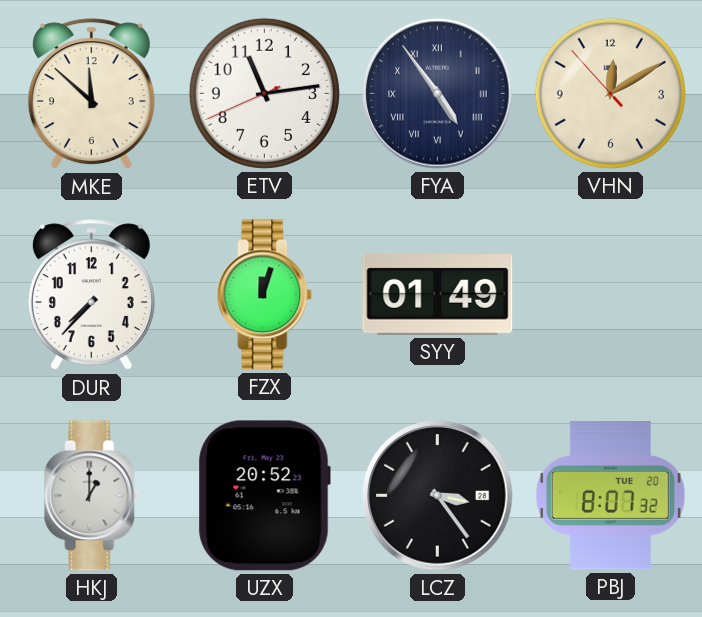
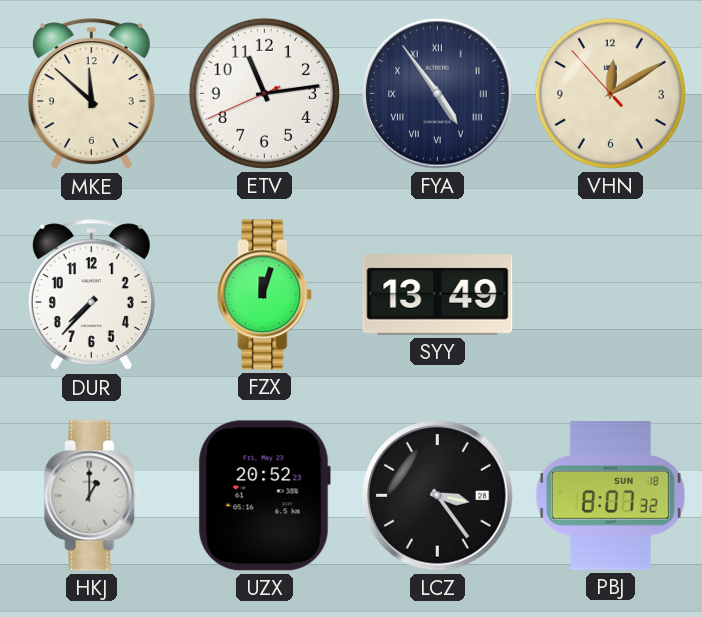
SYY: 01:49 -> 13:49 (438, 295)
PBJ date: TUE 20 -> SUN 18 (610, 496)
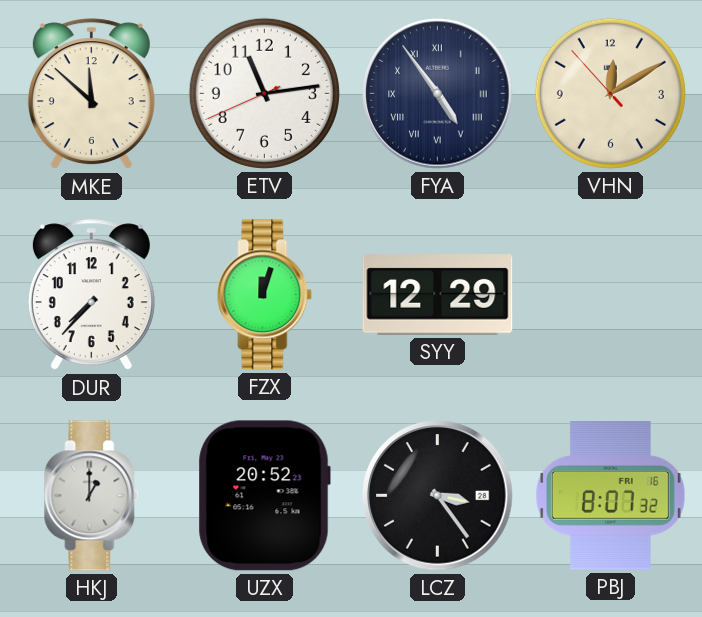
SYY: 13:49 -> 12:29 (438, 295)
PBJ date: SUN 18 -> FRI 16 (610, 496)
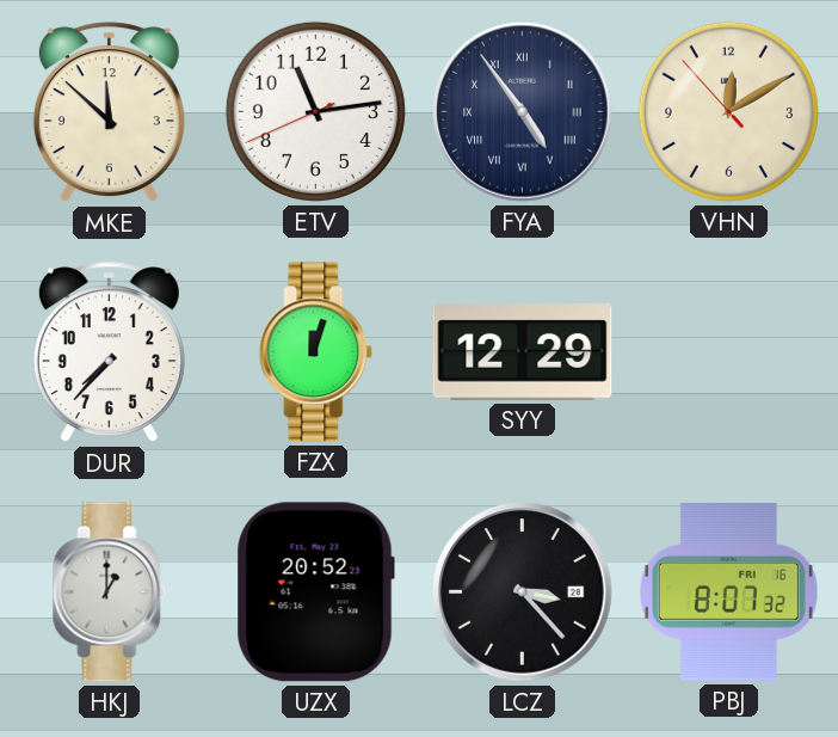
LCZ: 3:24 -> 3:23 (523, 592)
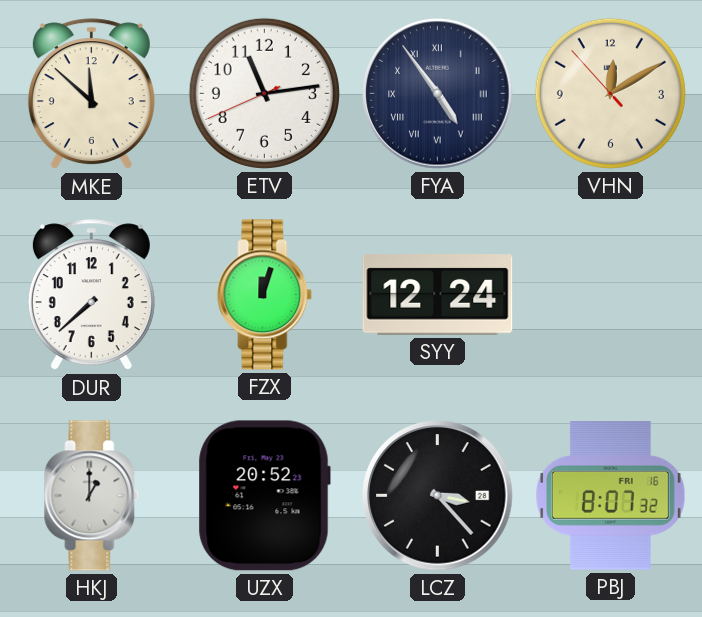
DUR: 7:37 -> 7:38 (91, 295)
SYY: 12:29 -> 12:24 (438, 295)
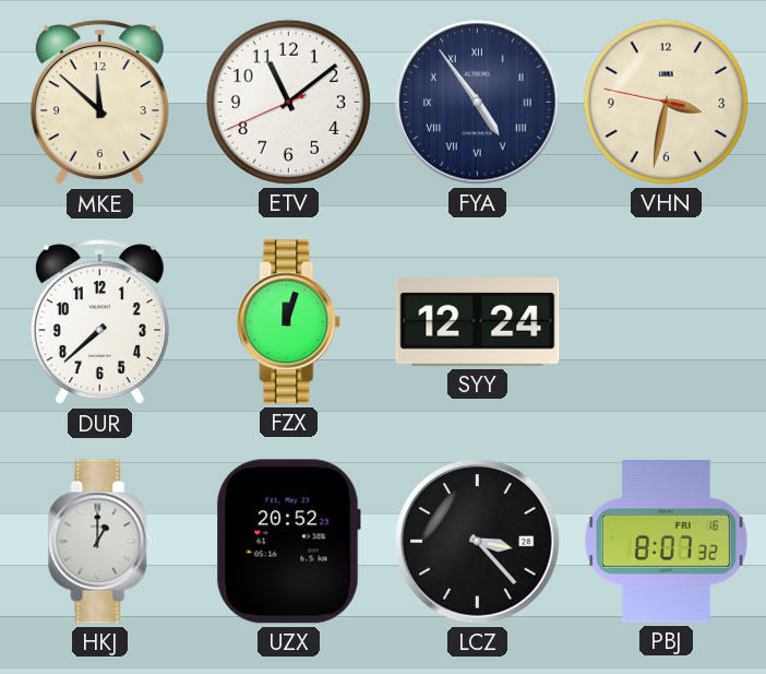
ETV: 11:13 -> 11:08 (288, 102)
VHN: 12:09 -> 3:31 (666, 102)
